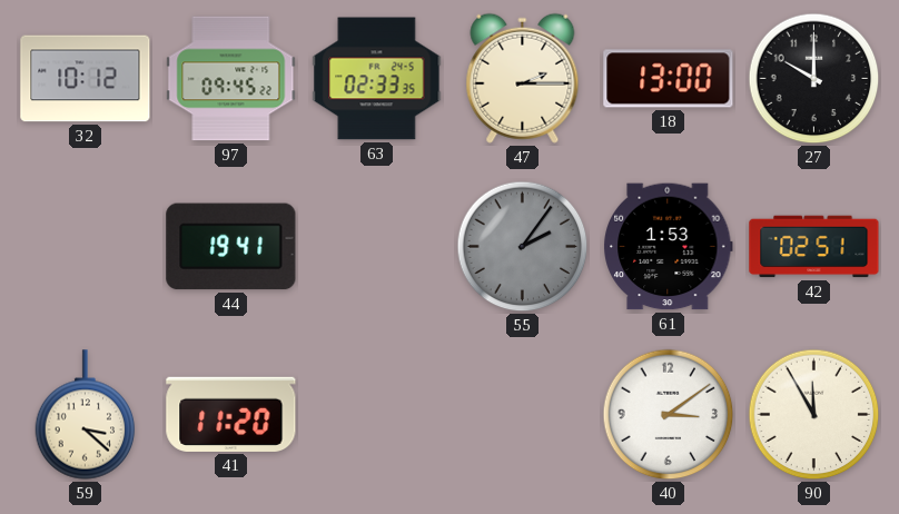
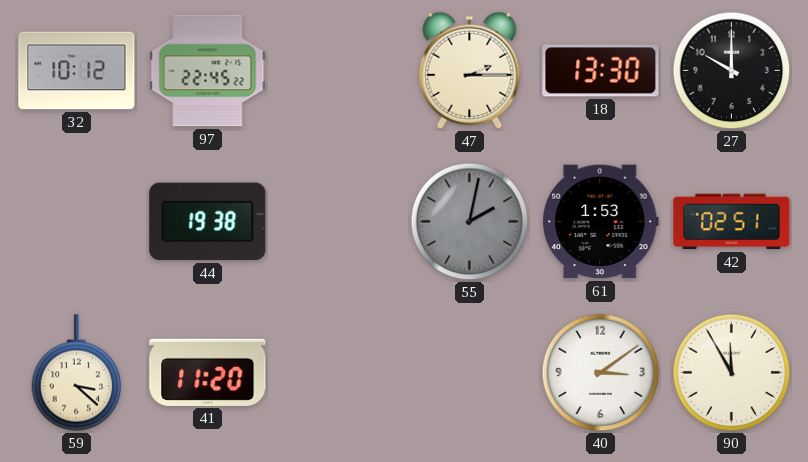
97: 09:45 -> 22:45 (208, 71)
63: 02:33 -> none (377, 79)
18: 13:00 -> 13:30 (601, 71)
44: 19:41 -> 19:38 (208, 222)
55: 2:06 -> 2:02 (470, 222)
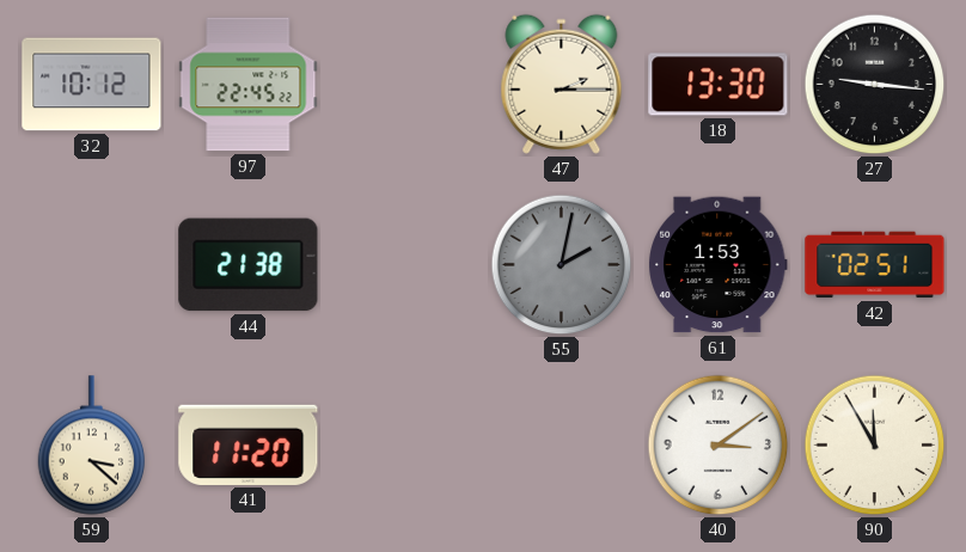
27: 10:00 -> 9:16 (875, 85)
44: 19:38 -> 21:38 (249, 265)
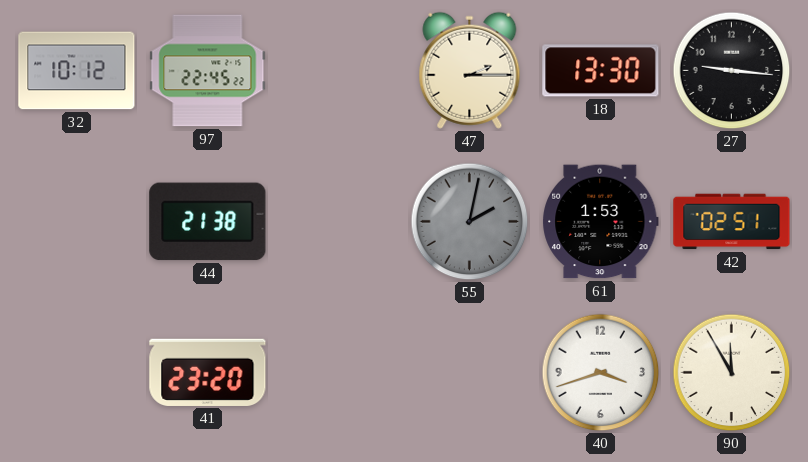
59: 3:22 -> none (92, 446)
41: 11:20 -> 23:20 (208, 372)
40: 3:09 -> 3:42 (601, 373)
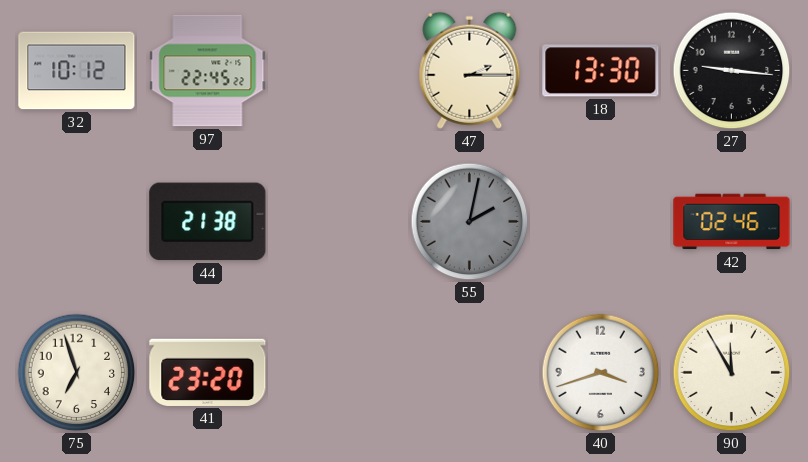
61: 1:53 -> none (601, 222)
42: 02:51 -> 02:46 (732, 222)
75: none -> 6:57 (77, 373)
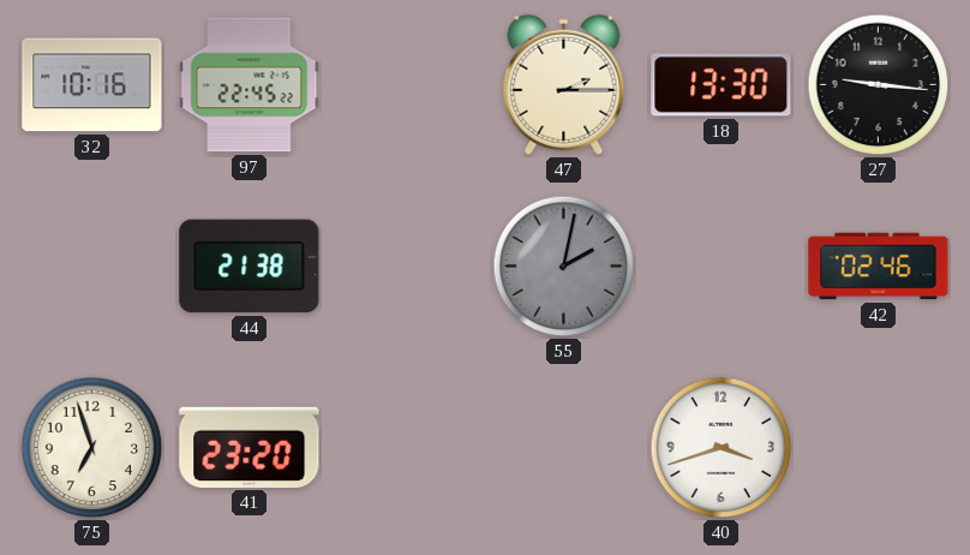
32: 10:12 -> 10:16 (92, 85)
90: 11:55 -> none (732, 373)
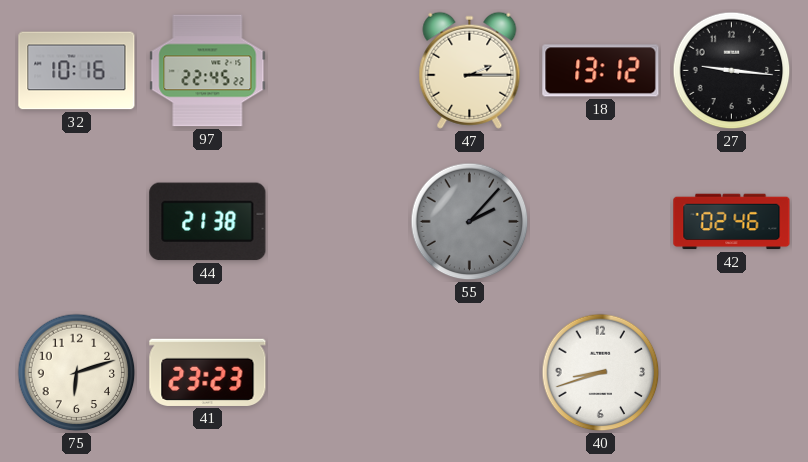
18: 13:30 -> 13:12 (601, 71)
55: 2:02 -> 2:07 (470, 222)
75: 6:57 -> 6:12 (77, 373)
41: 23:20 -> 23:23 (208, 372)
40: 3:42 -> 8:42 (601, 373)
